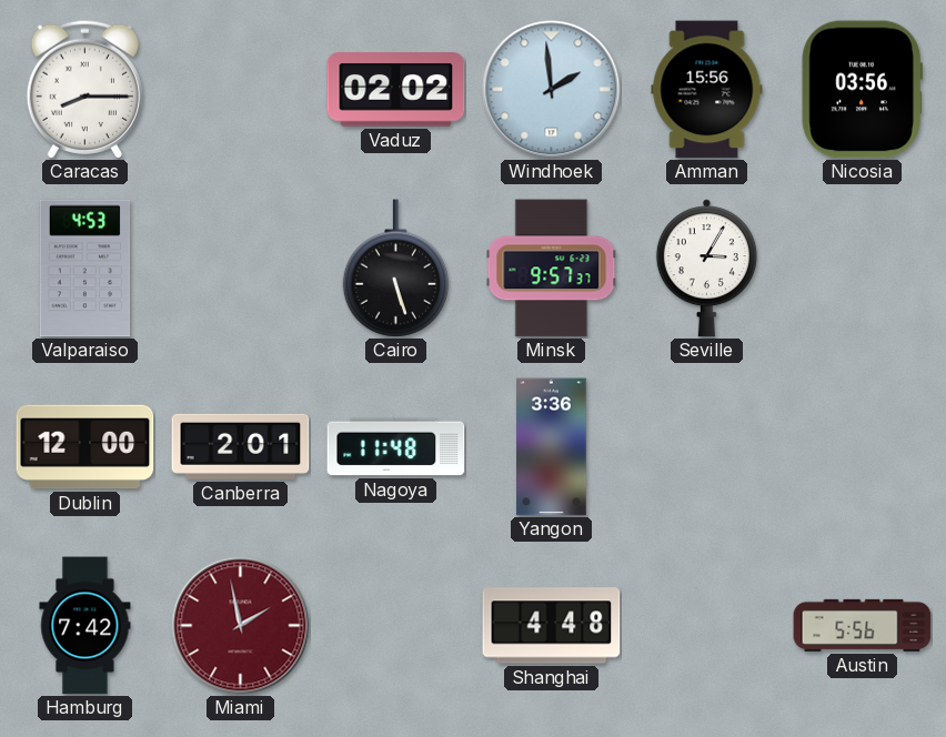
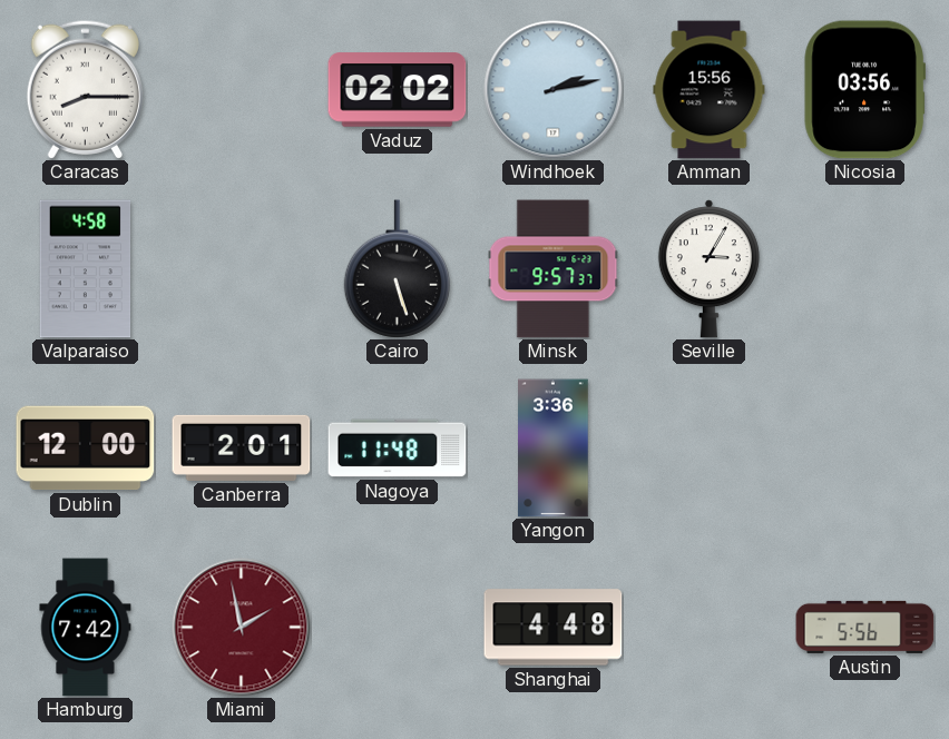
Windhoek: 1:59 -> 2:13 (554, 90)
Valparaiso: 4:53 -> 4:58 (86, 269)
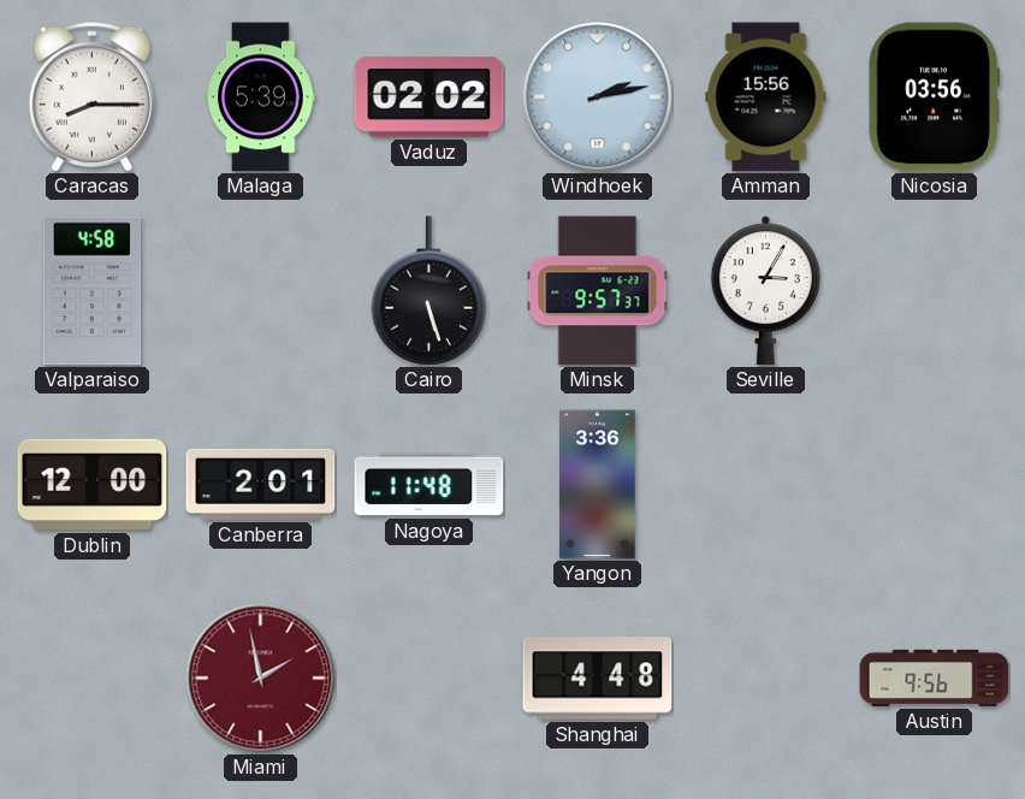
Malaga: none -> 5:39 (261, 97)
Hamburg: 7:42 -> none (86, 628)
Austin: 5:56 -> 9:56 (935, 677)
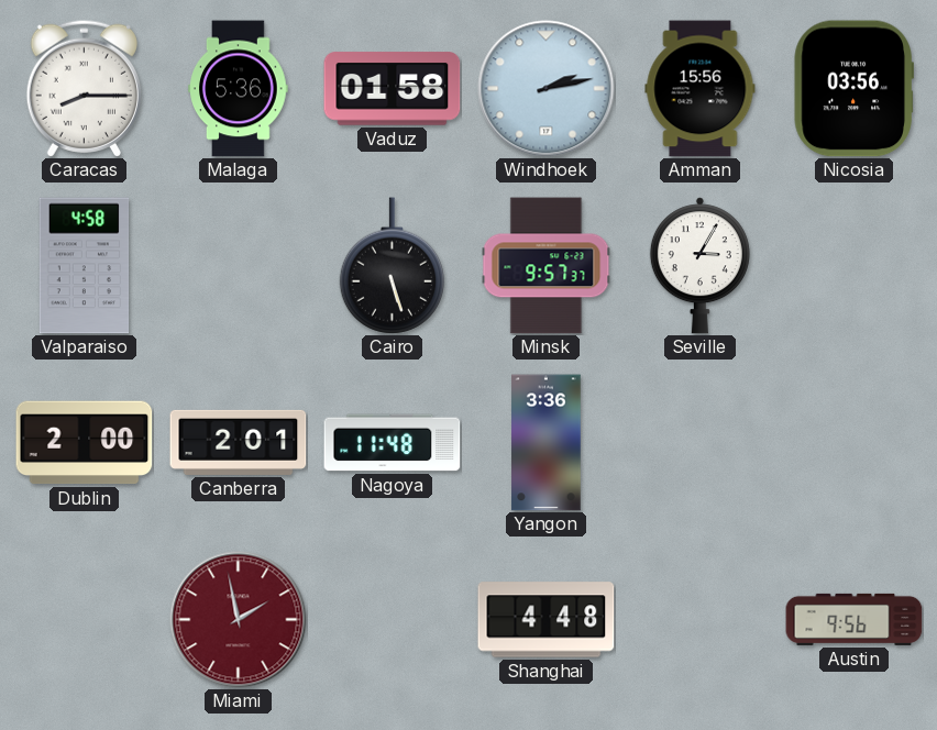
Malaga: 5:39 -> 5:36 (239, 89)
Vaduz: 02:02 -> 01:58 (393, 89)
Dublin: 12:00 -> 2:00 (85, 443)
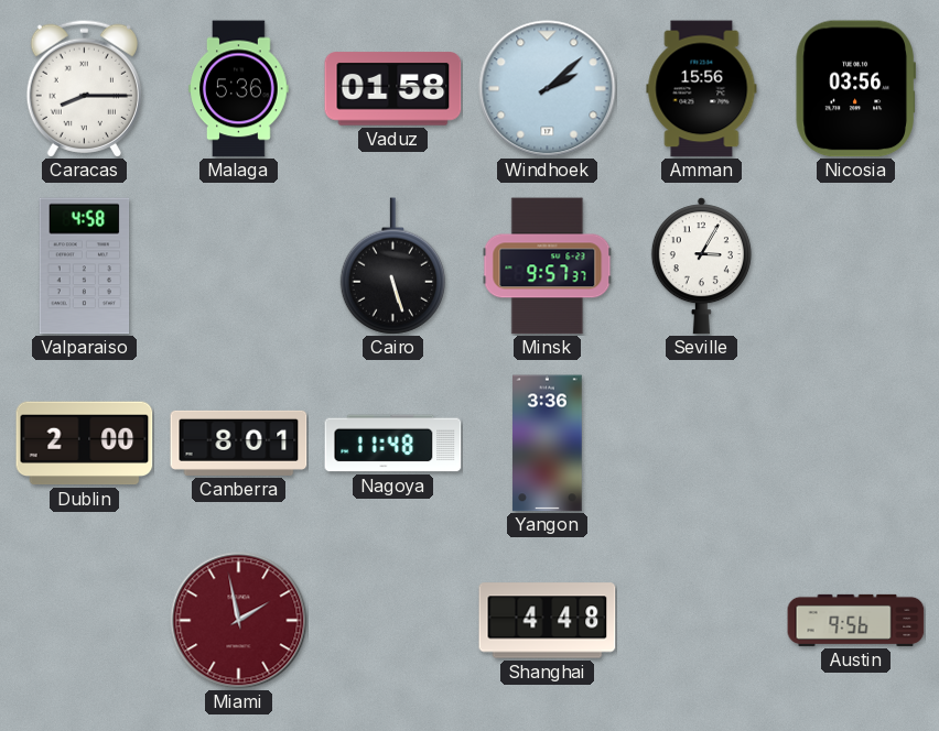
Windhoek: 2:13 -> 2:08 (548, 89)
Canberra: 2:01 -> 8:01 (239, 443)
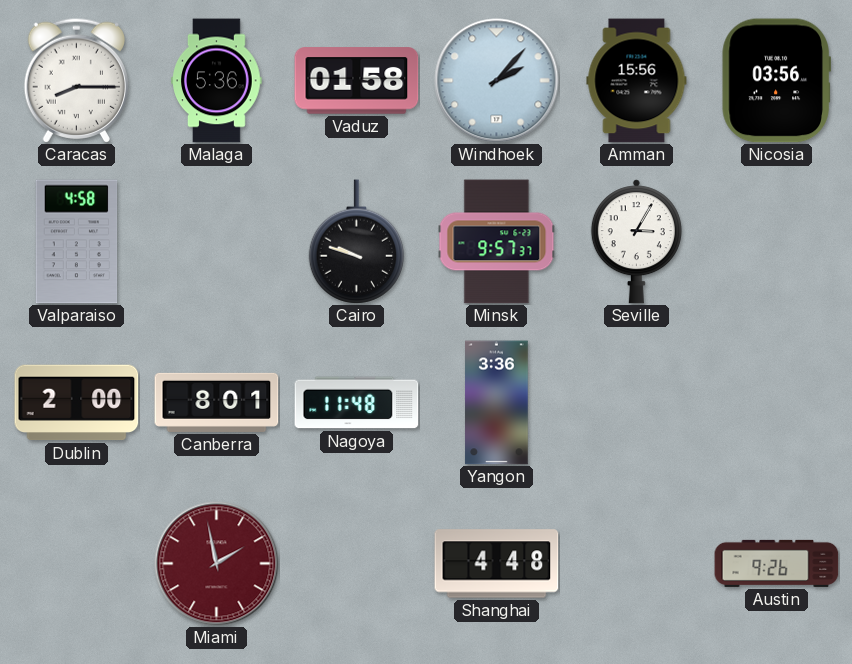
Windhoek: 2:08 -> 2:07 (497, 81)
Cairo: 5:27 -> 9:48 (356, 242)
Austin: 9:56 -> 9:26 (777, 563)
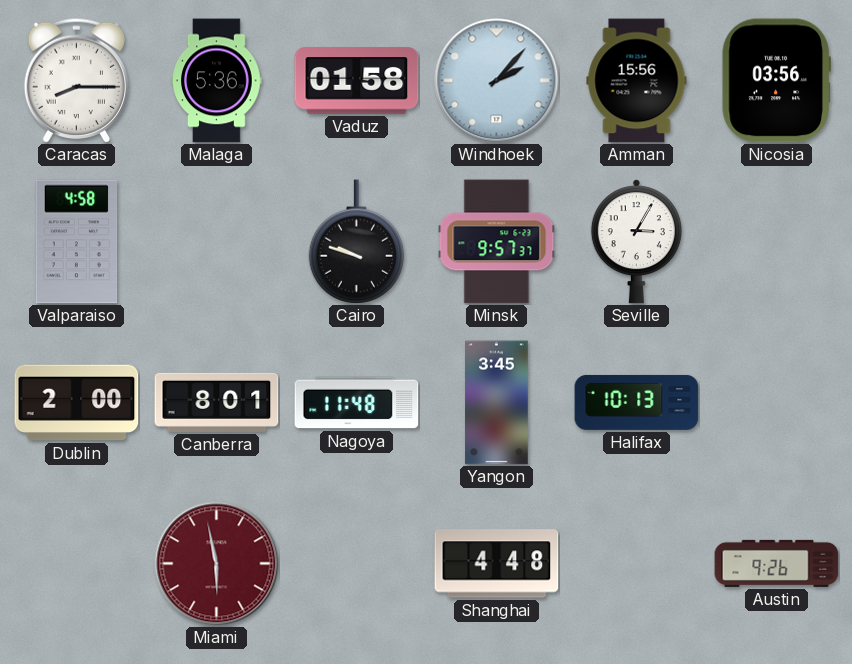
Yangon: 3:36 -> 3:45 (497, 403)
Halifax: none -> 10:13 (637, 402)
Miami: 1:58 -> 5:58 (217, 564)
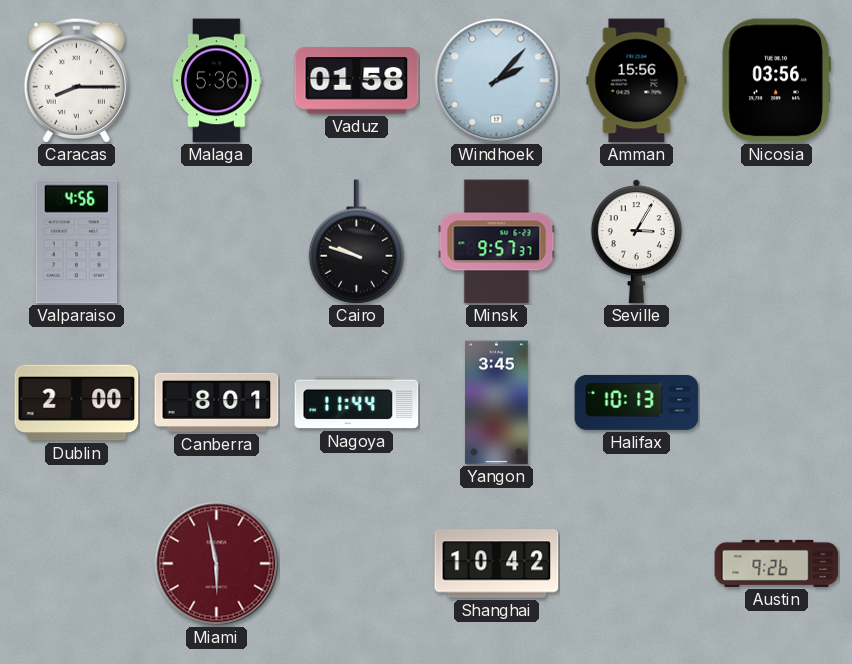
Valparaiso: 4:58 -> 4:56 (77, 242)
Nagoya: 11:48 -> 11:44 (357, 403)
Shanghai: 4:48 -> 10:42 (497, 564)
